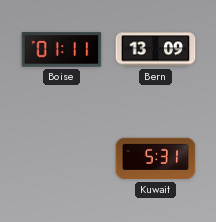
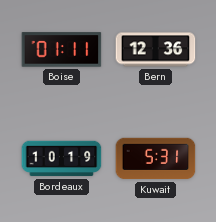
Bern: 13:09 -> 12:36 (156, 50)
Bordeaux: none -> 10:19 (62, 159)
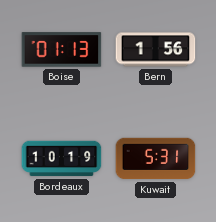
Boise: 01:11 -> 01:13 (62, 50)
Bern: 12:36 -> 1:56 (156, 50)
